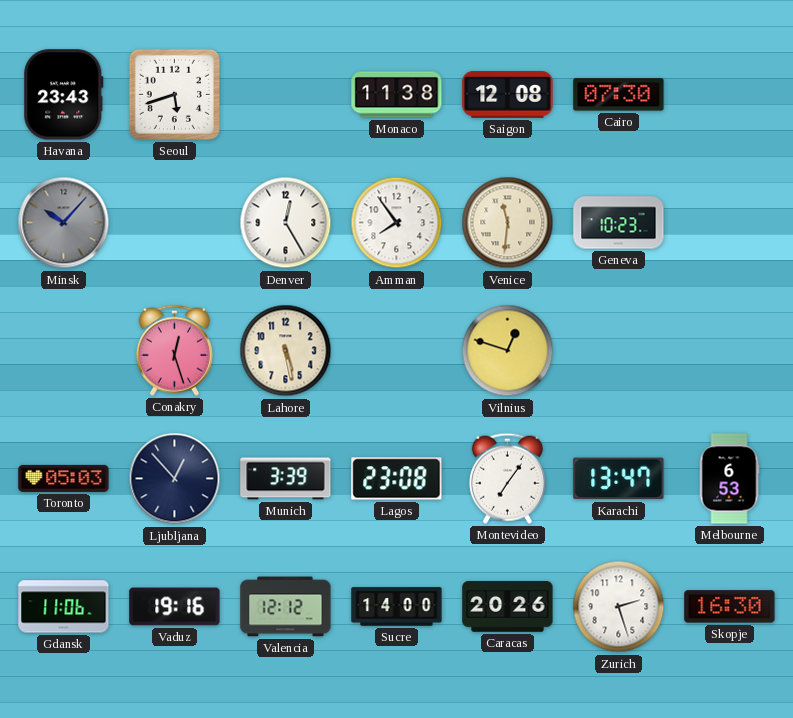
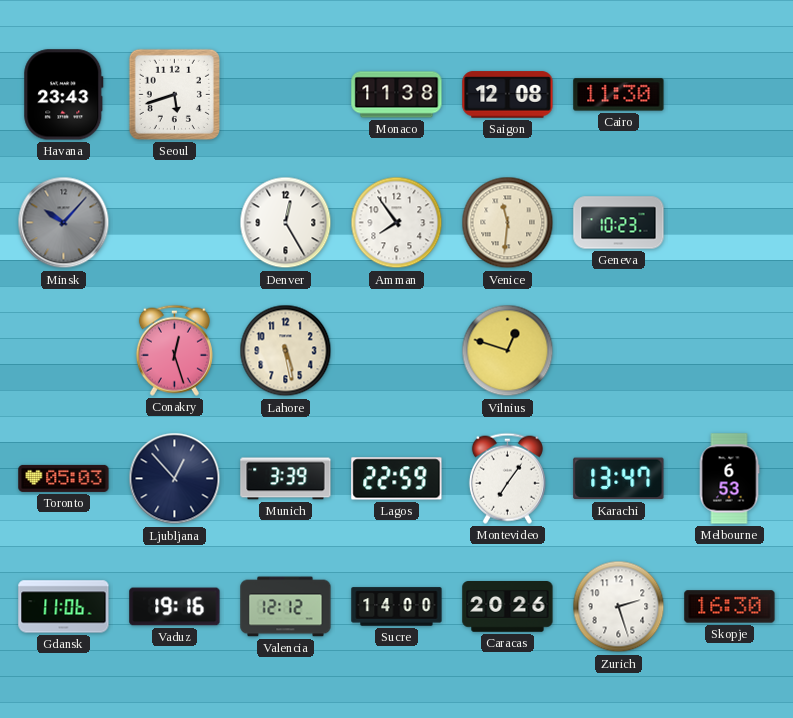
Cairo: 07:30 -> 11:30 (619, 95)
Lagos: 23:08 -> 22:59 (397, 479)
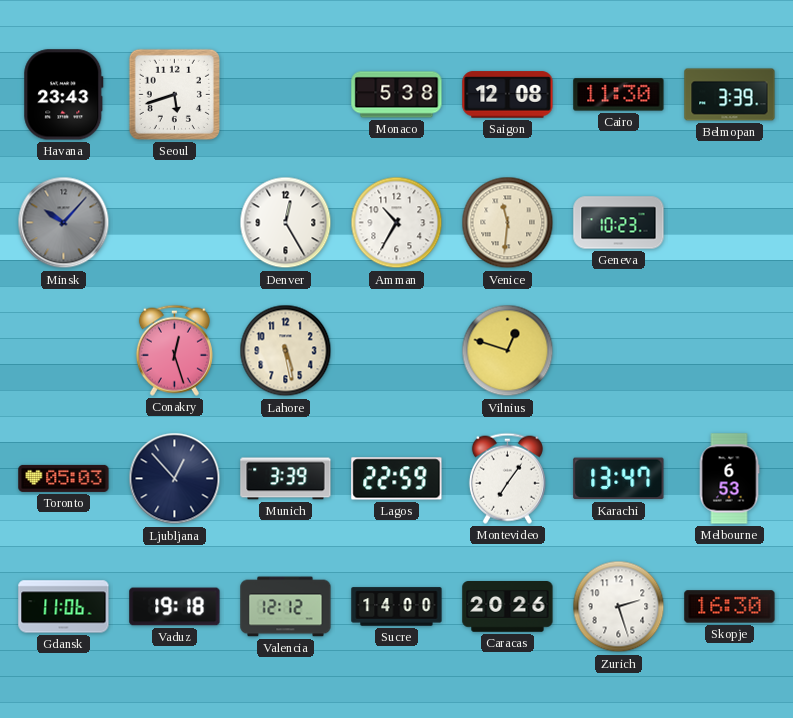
Monaco: 11:38 -> 5:38 (397, 95)
Belmopan: none -> 3:39 (730, 95)
Amman: 7:54 -> 10:35 (397, 223)
Vaduz: 19:16 -> 19:18 (175, 607)
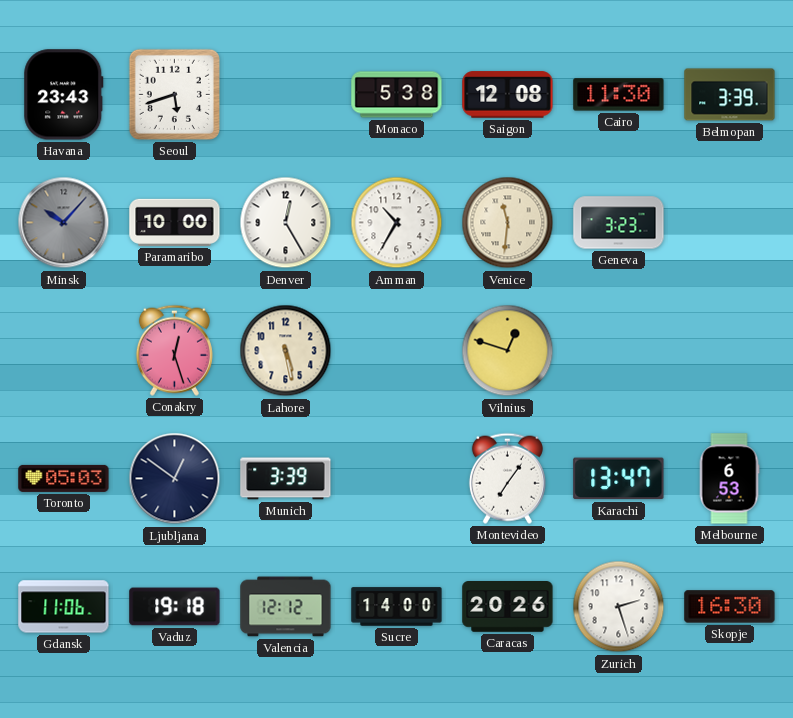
Paramaribo: none -> 10:00 (175, 222)
Geneva: 10:23 -> 3:23 (619, 223)
Ljubljana: 12:53 -> 12:51 (175, 479)
Lagos: 22:59 -> none (397, 479)
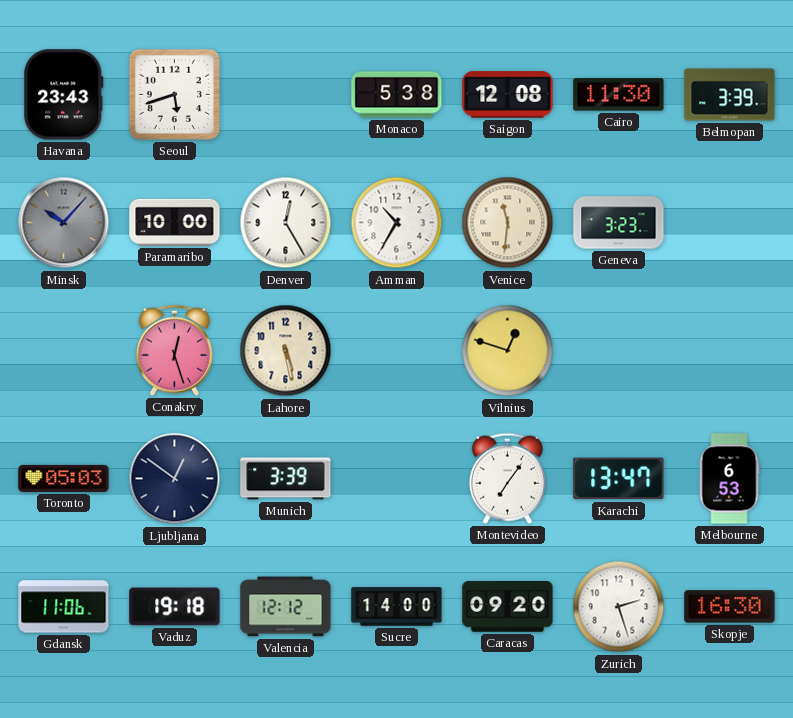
Caracas: 20:26 -> 09:20 (508, 607)
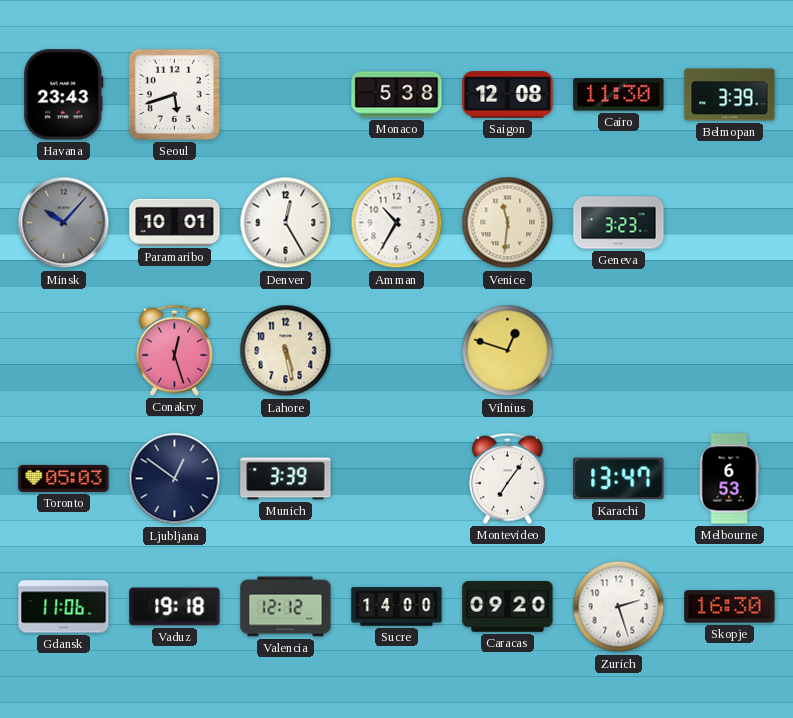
Paramaribo: 10:00 -> 10:01 (175, 222)
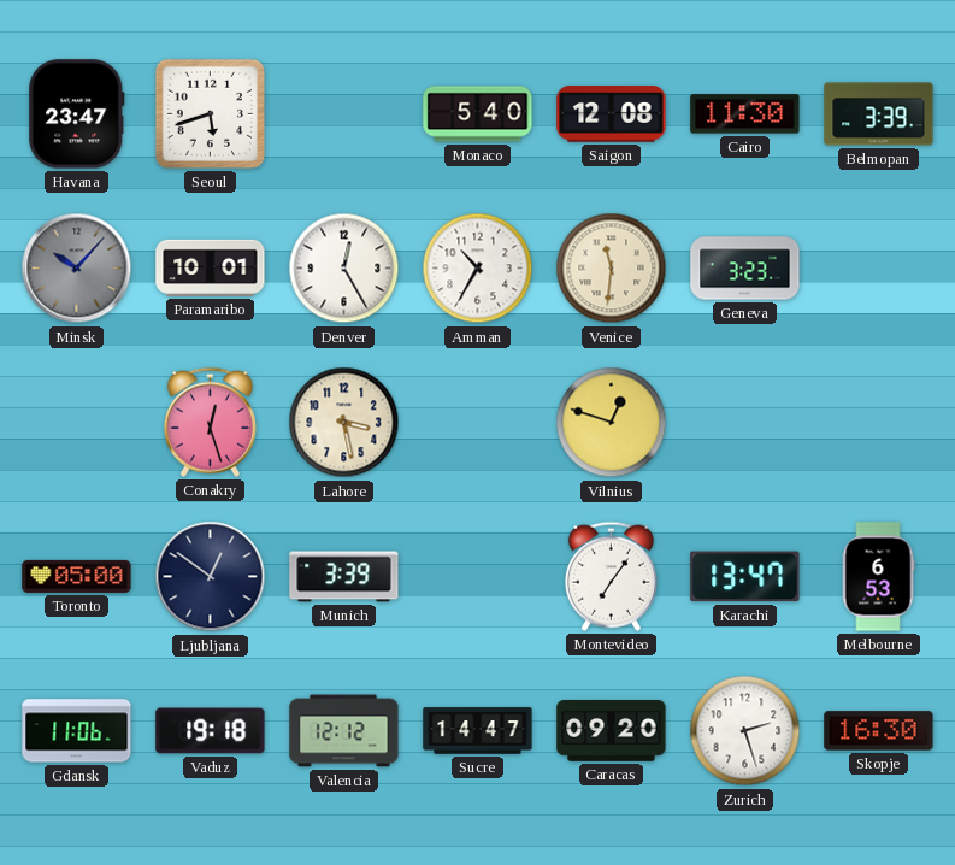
Havana: 23:43 -> 23:47 (77, 114)
Monaco: 5:38 -> 5:40 (478, 114)
Lahore: 5:28 -> 3:28 (344, 423)
Toronto: 05:03 -> 05:00 (77, 576)
Sucre: 14:00 -> 14:47 (478, 731)
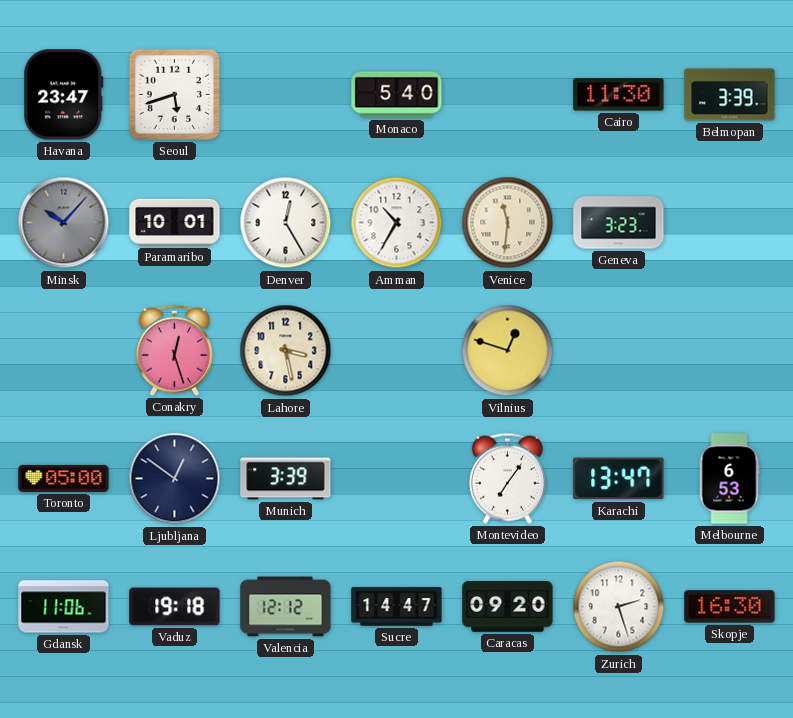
Saigon: 12:08 -> none (612, 114)
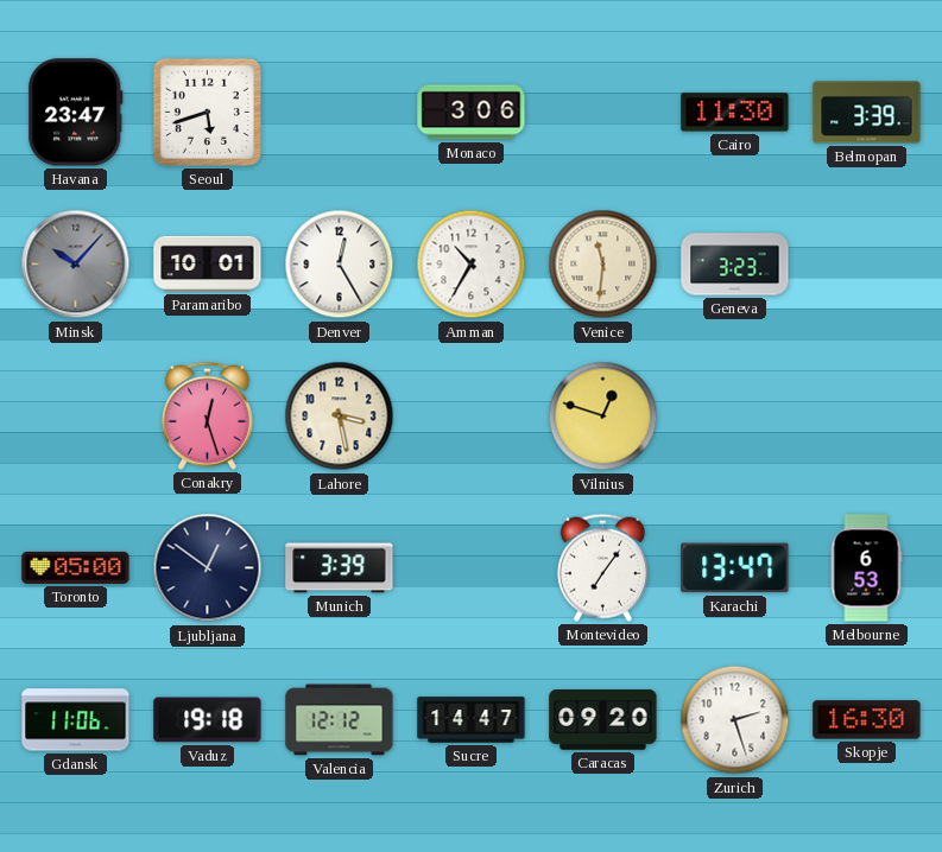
Monaco: 5:40 -> 3:06 (472, 113)
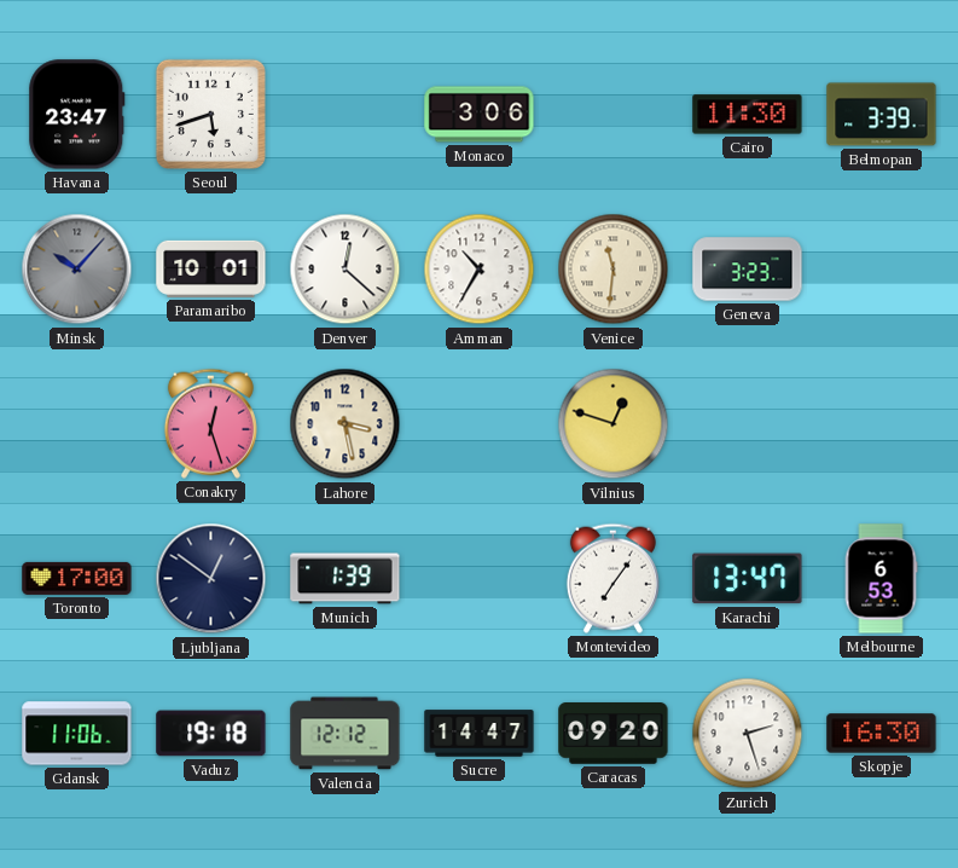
Denver: 12:25 -> 12:22 (346, 270)
Toronto: 05:00 -> 17:00 (77, 578)
Munich: 3:39 -> 1:39 (346, 579)
